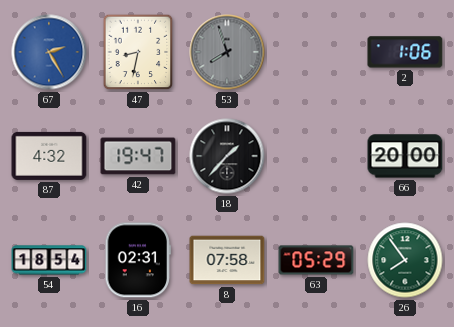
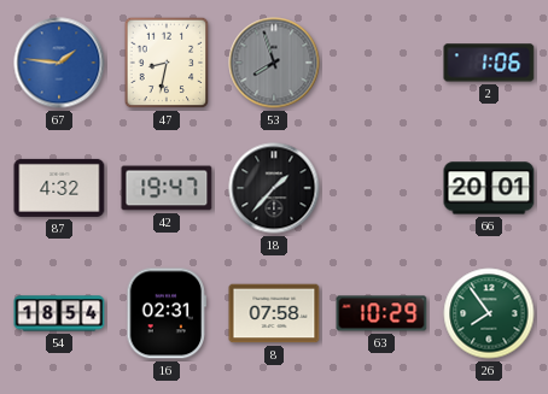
67: 2:25 -> 1:46 (59, 63)
66: 20:00 -> 20:01 (489, 188)
63: 05:29 -> 10:29 (381, 313)
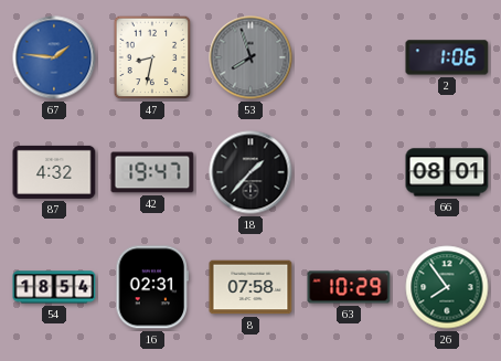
66: 20:01 -> 08:01 (447, 172)
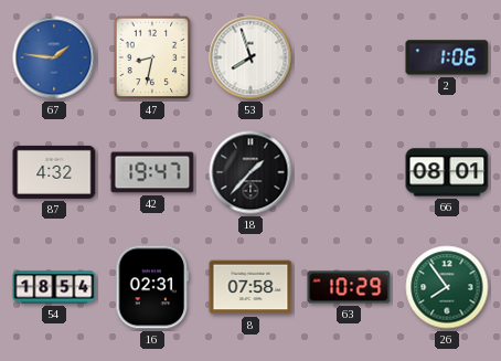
53 dial: grey -> white (250, 57)
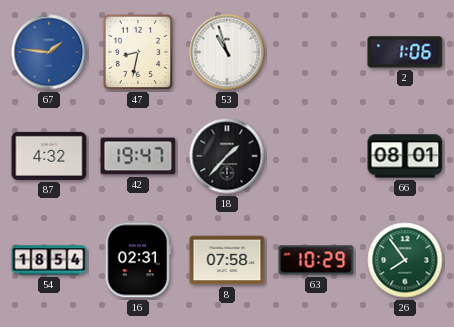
53: 7:57 -> 10:57 (227, 52)
